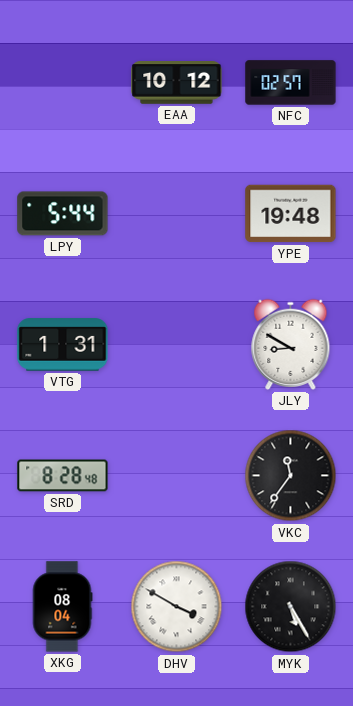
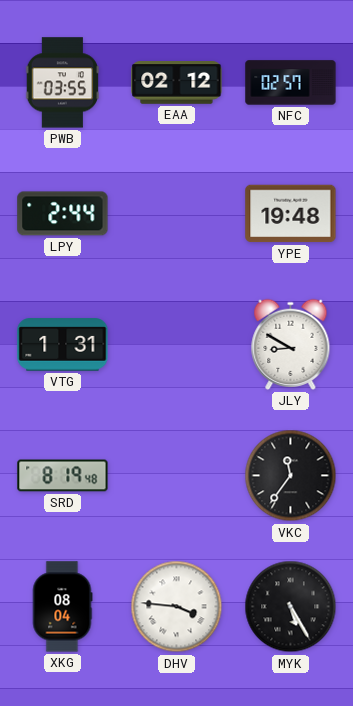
PWB: none -> 03:55 (62, 83)
EAA: 10:12 -> 02:12 (177, 83)
LPY: 5:44 -> 2:44 (63, 214)
SRD: 8:28 -> 8:19 (63, 476)
DHV: 3:50 -> 3:46 (177, 607)
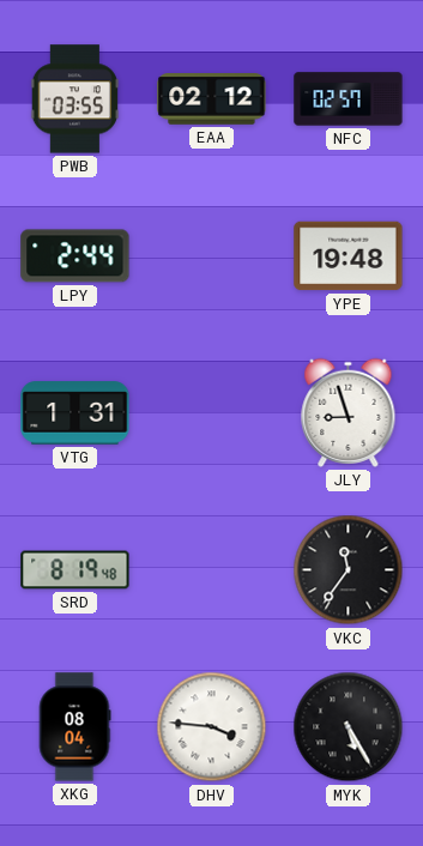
JLY: 8:50 -> 8:57 (349, 412)
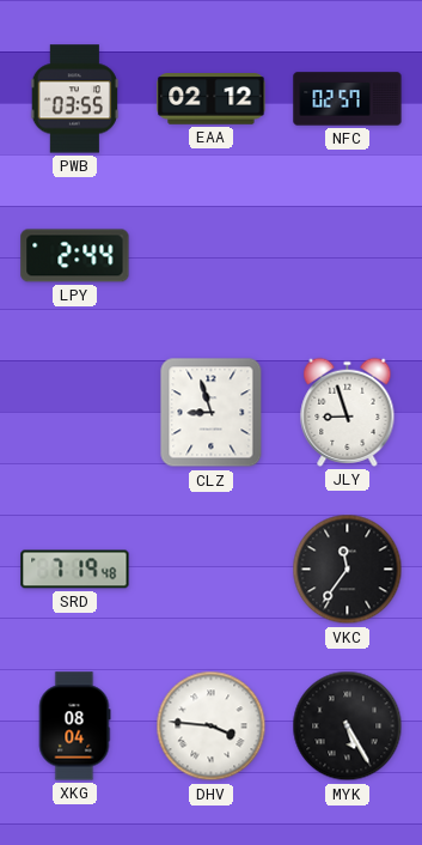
YPE: 19:48 -> none (349, 256)
VTG: 1:31 -> none (75, 413)
CLZ: none -> 8:57 (212, 413)
SRD: 8:19 -> 7:19 (75, 570)
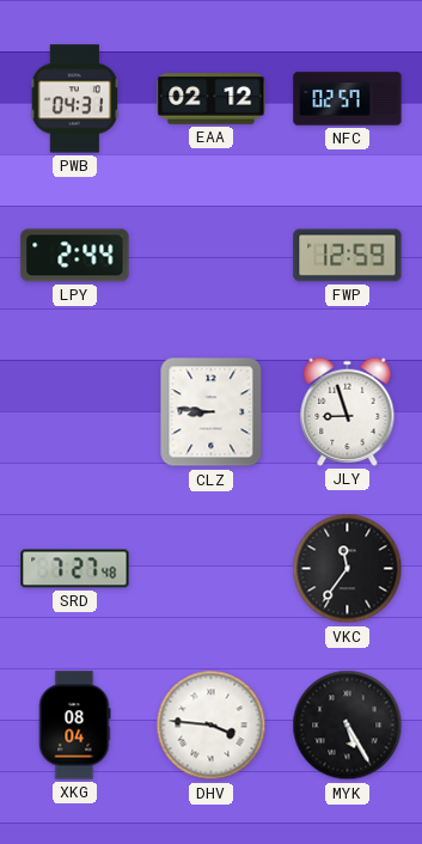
PWB: 03:55 -> 04:31 (74, 99)
FWP: none -> 12:59 (348, 256)
CLZ: 8:57 -> 8:46 (212, 412)
SRD: 7:19 -> 7:27 (75, 569)
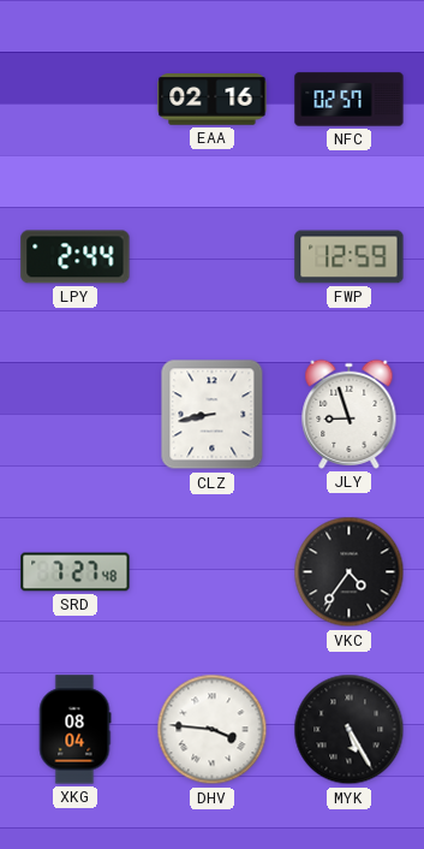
PWB: 04:31 -> none (74, 99)
EAA: 02:12 -> 02:16 (213, 100)
CLZ: 8:46 -> 8:43 (213, 415)
VKC: 11:36 -> 4:36 (350, 572)
